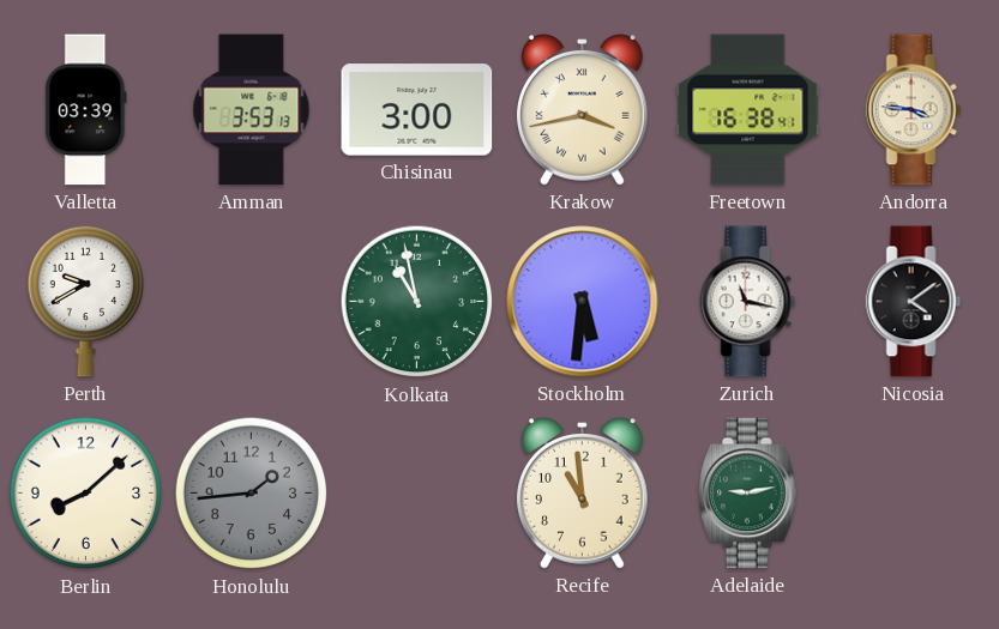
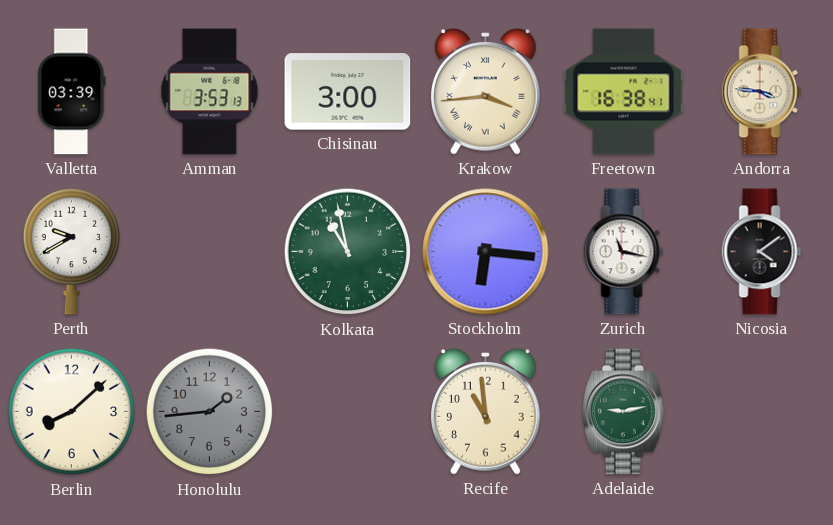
Krakow: 3:43 -> 3:44 (486, 92)
Stockholm: 5:31 -> 6:16 (486, 252)
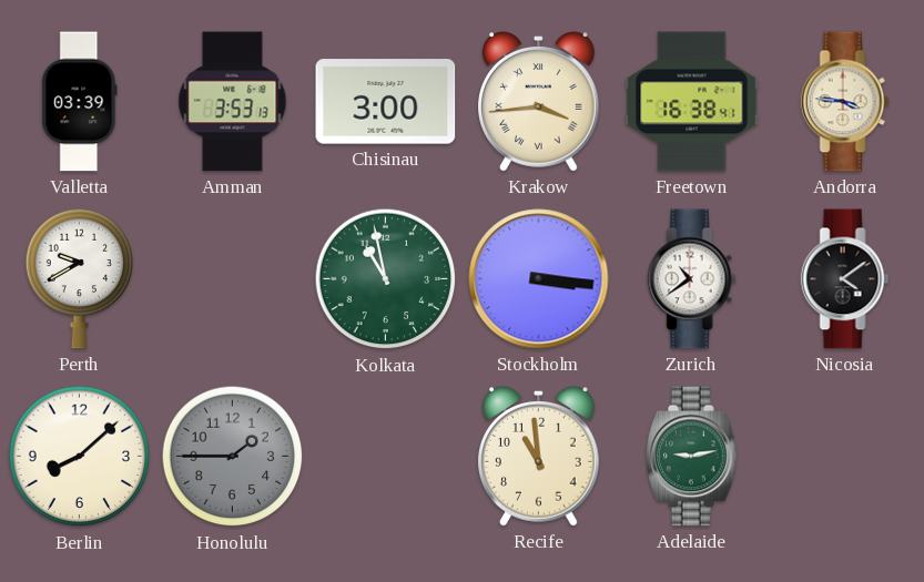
Stockholm: 6:16 -> 3:16 (539, 279)
Zurich: 11:17 -> 10:39 (692, 279)
Honolulu: 1:44 -> 1:45 (233, 457)
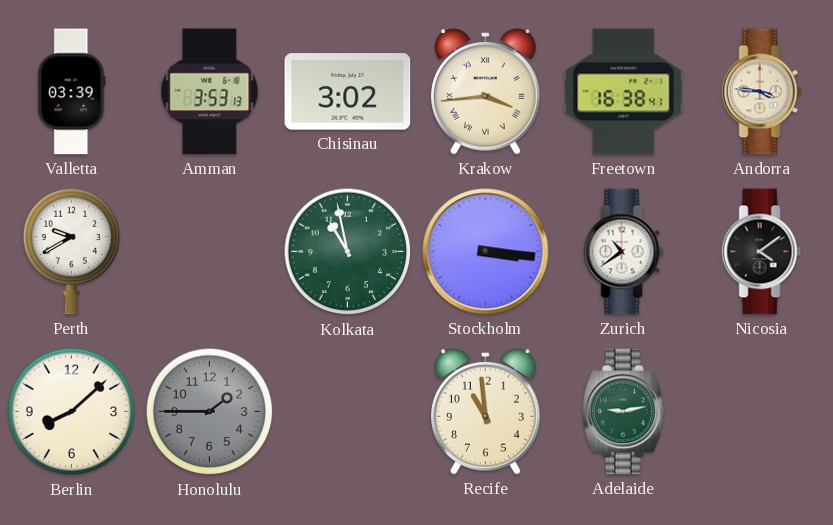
Chisinau: 3:00 -> 3:02 (348, 92)
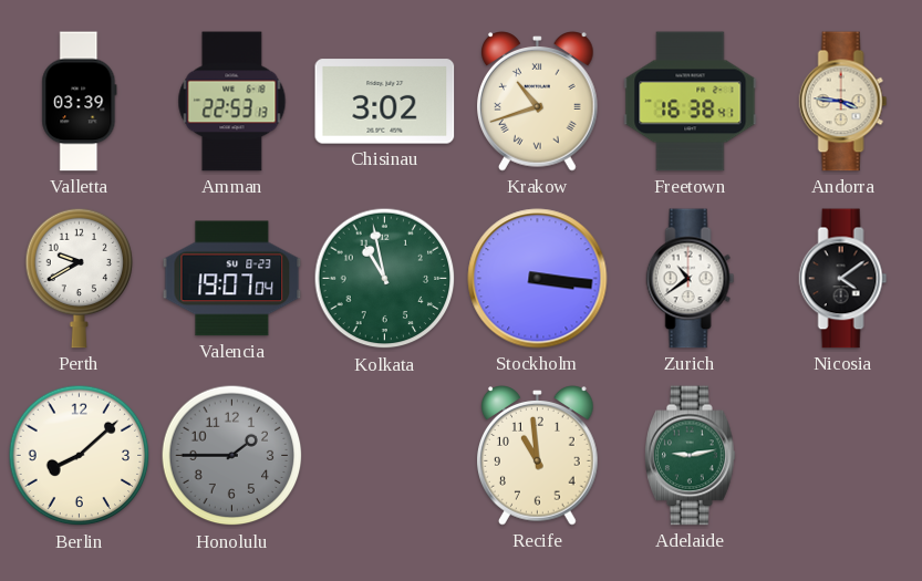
Amman: 3:53 -> 22:53 (232, 102)
Krakow: 3:44 -> 10:42 (538, 102)
Valencia: none -> 19:07 (232, 279)
